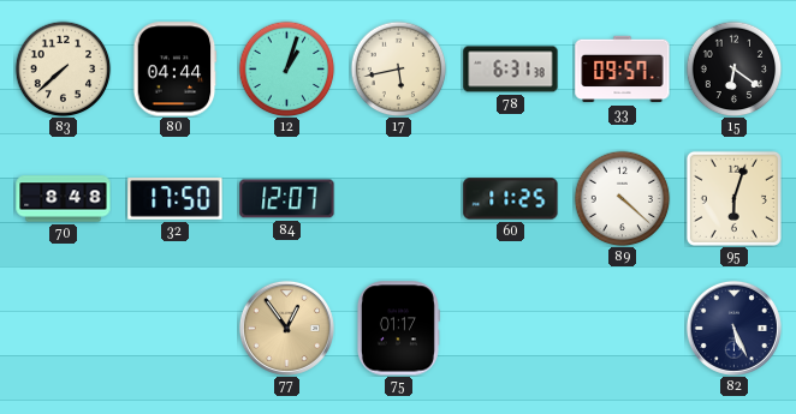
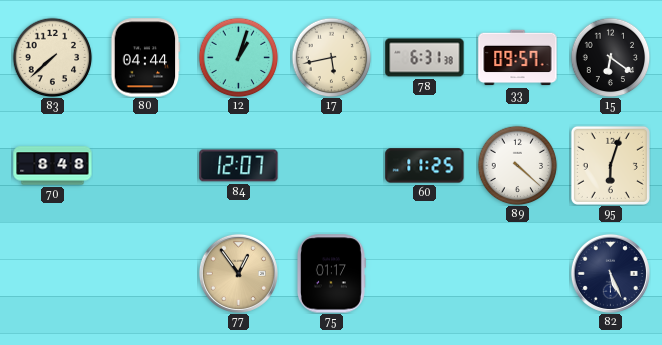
32: 17:50 -> none (176, 199)
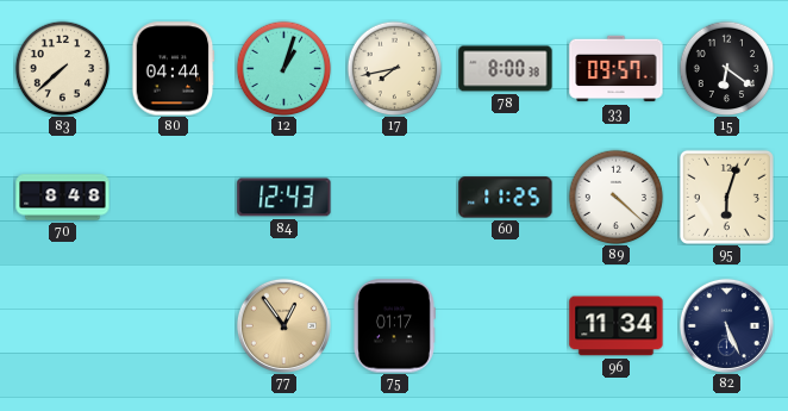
17: 5:43 -> 7:43 (394, 68)
78: 6:31 -> 8:00 (506, 69)
84: 12:07 -> 12:43 (284, 198)
96: none -> 11:34 (617, 326)
